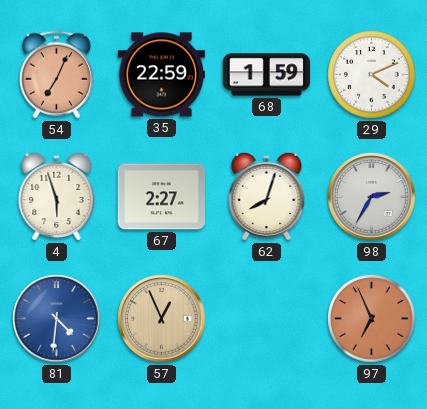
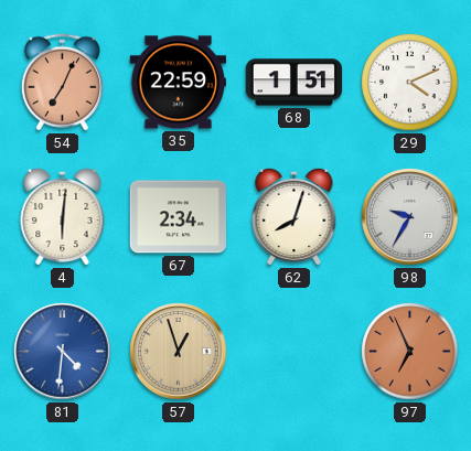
68: 1:59 -> 1:51 (295, 83)
4: 5:57 -> 6:01 (63, 216)
67: 2:27 -> 2:34 (178, 217)
98: 2:35 -> 9:35 (410, 217)
57: 12:56 -> 12:57 (179, 352)
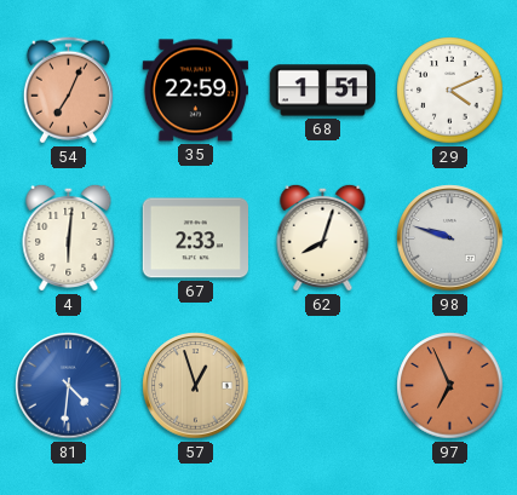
67: 2:34 -> 2:33 (195, 238)
98: 9:35 -> 9:48 (450, 238)
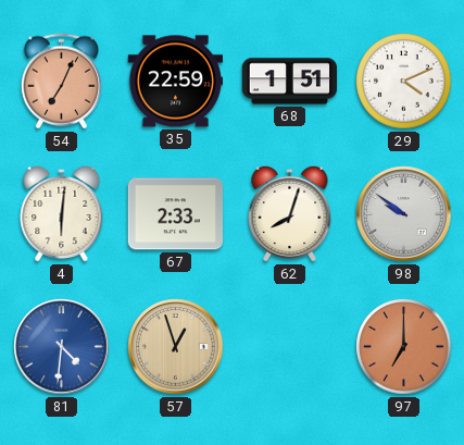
98: 9:48 -> 9:51 (404, 214)
97: 6:56 -> 7:00 (404, 347)
